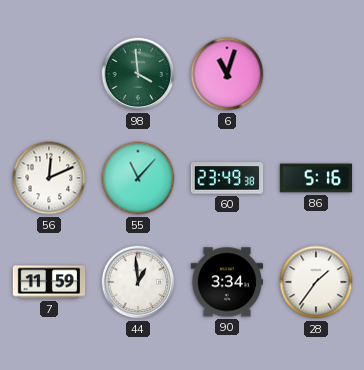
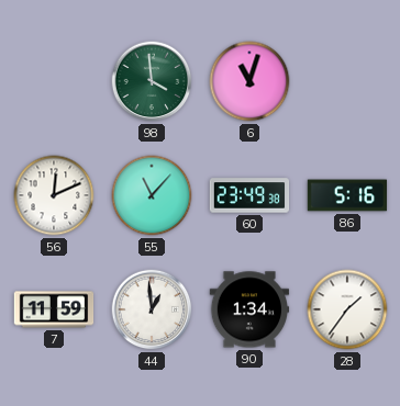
90: 3:34 -> 1:34 (249, 309)
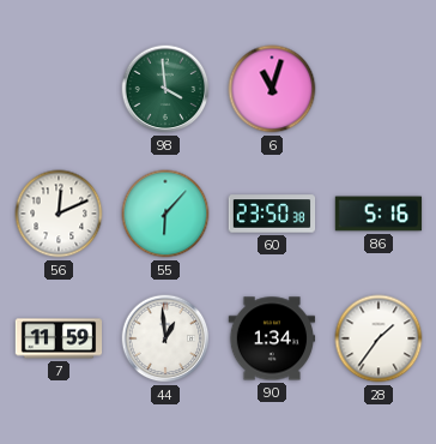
55: 11:07 -> 6:07 (165, 214)
60: 23:49 -> 23:50 (272, 214)
